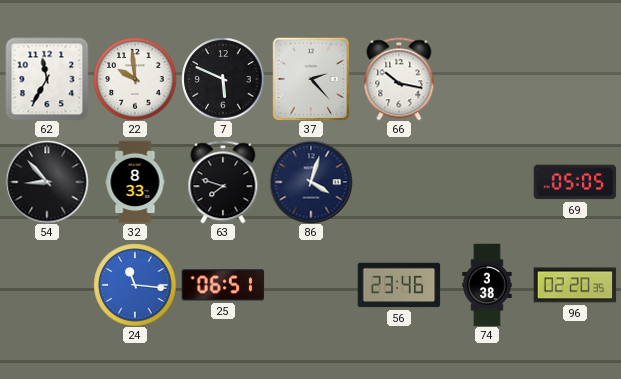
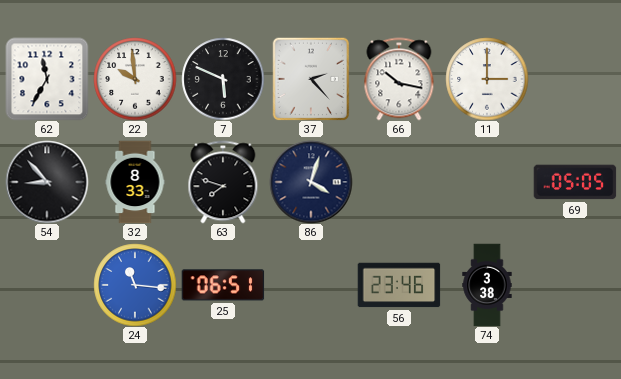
11: none -> 3:00 (487, 79)
96: 02:20 -> none (575, 285)
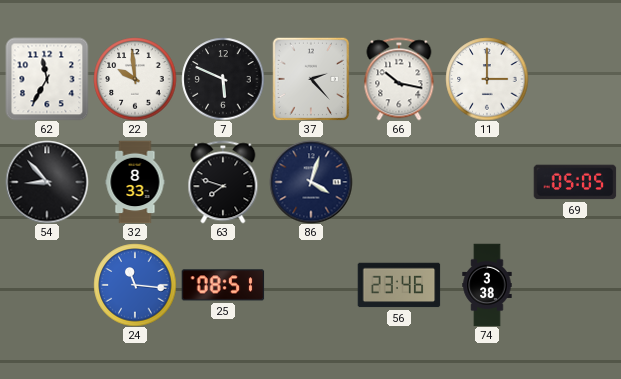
25: 06:51 -> 08:51 (223, 285)
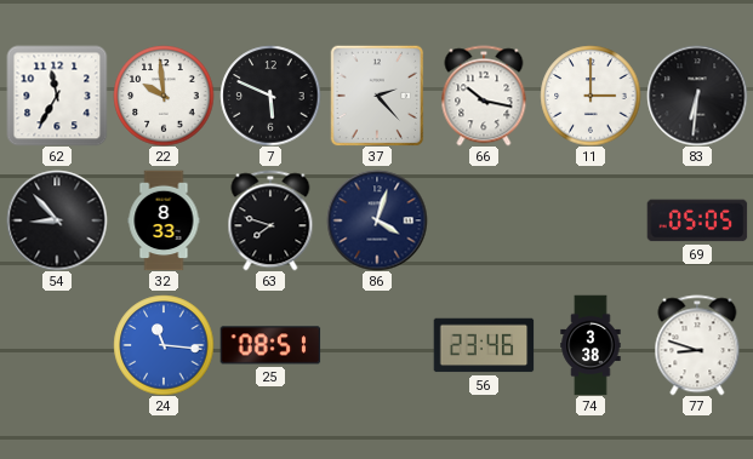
83: none -> 6:31 (697, 96)
77: none -> 8:48 (697, 345)
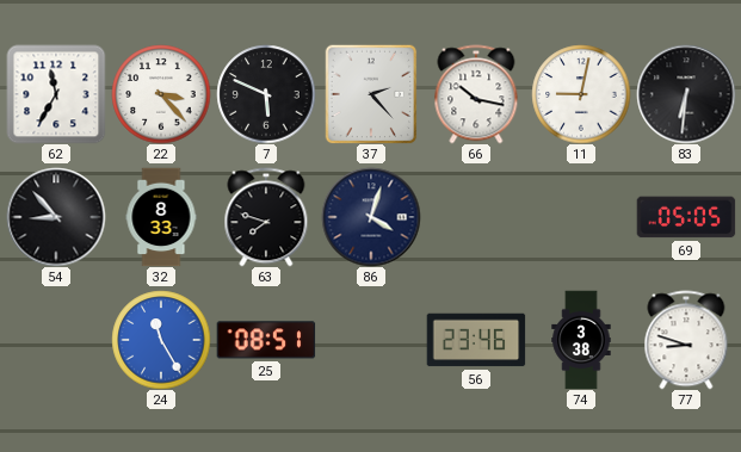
22: 9:59 -> 3:23 (161, 94)
11: 3:00 -> 9:02 (581, 94)
24: 11:16 -> 11:25 (161, 340)
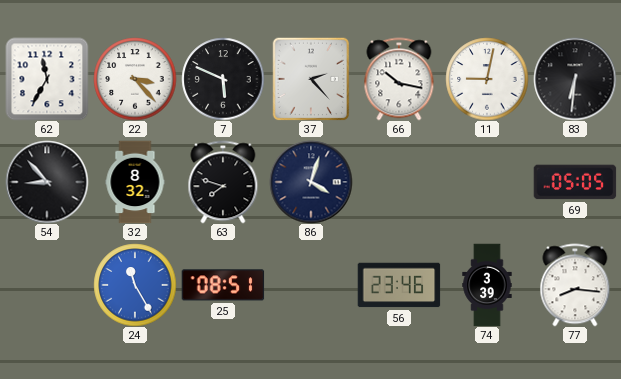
32: 8:33 -> 8:32 (135, 182)
74: 3:38 -> 3:39 (487, 285)
77: 8:48 -> 8:16 (575, 285)
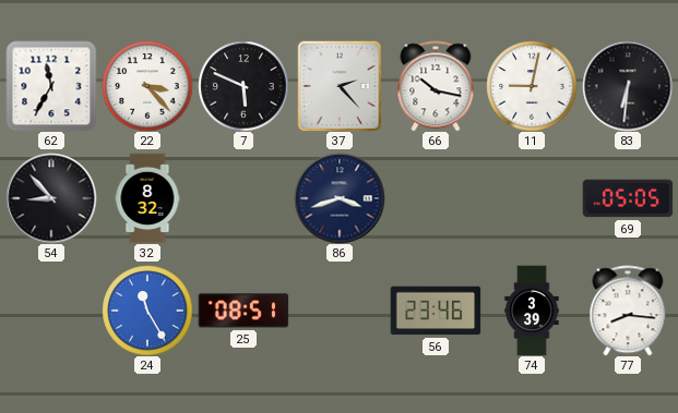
63: 7:48 -> none (223, 182)
86: 4:03 -> 3:42 (340, 198)
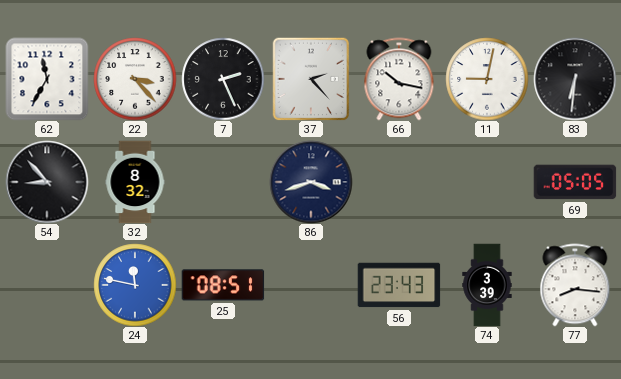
7: 5:49 -> 2:26 (223, 79)
24: 11:25 -> 11:47 (135, 285)
56: 23:46 -> 23:43 (399, 285)
